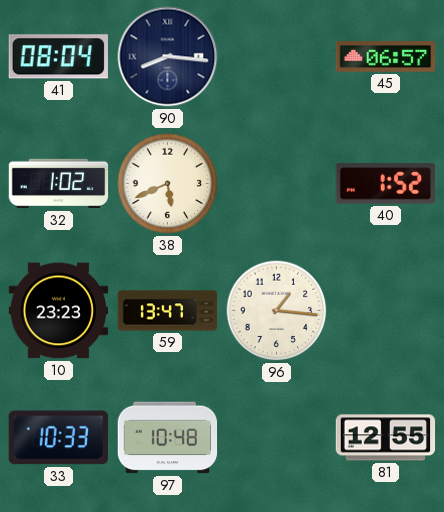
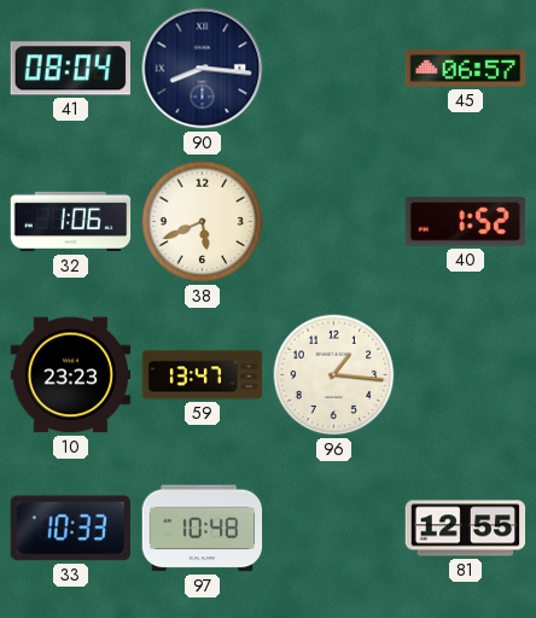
32: 1:02 -> 1:06 (71, 222)
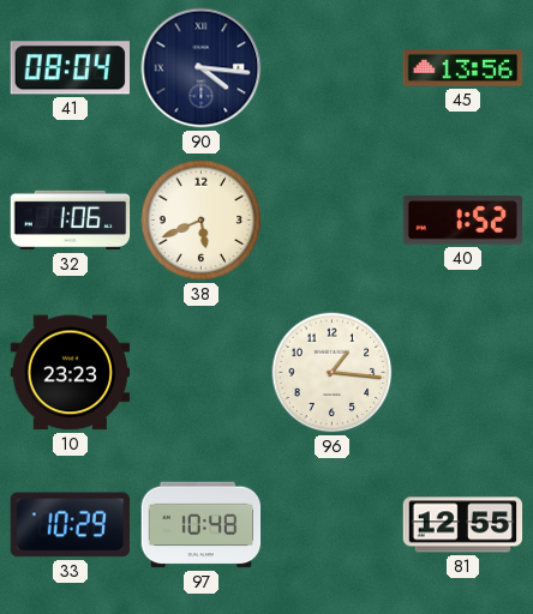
90: 8:16 -> 4:16 (202, 68)
45: 06:57 -> 13:56 (463, 68)
59: 13:47 -> none (203, 375)
33: 10:33 -> 10:29 (70, 525)
